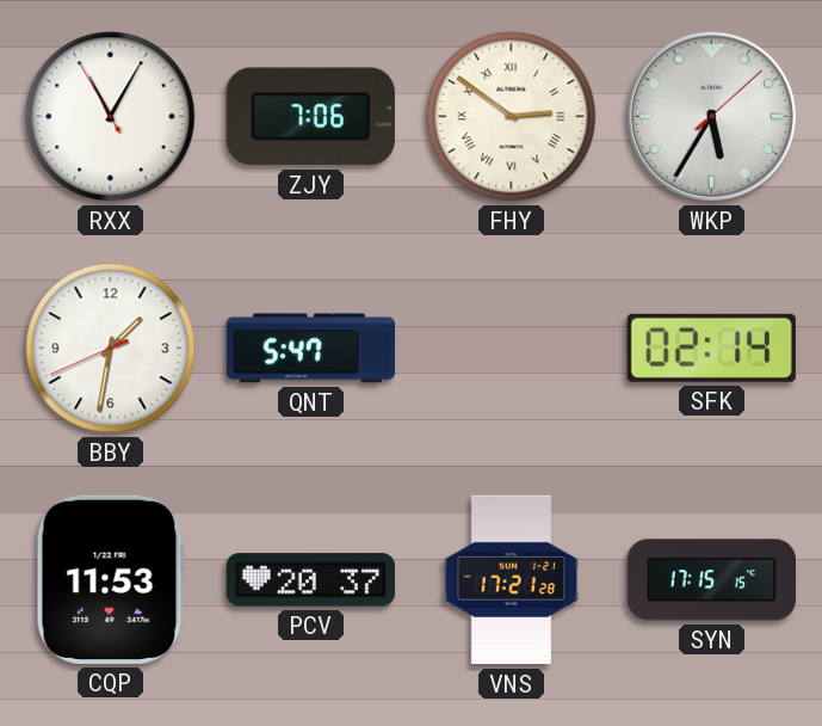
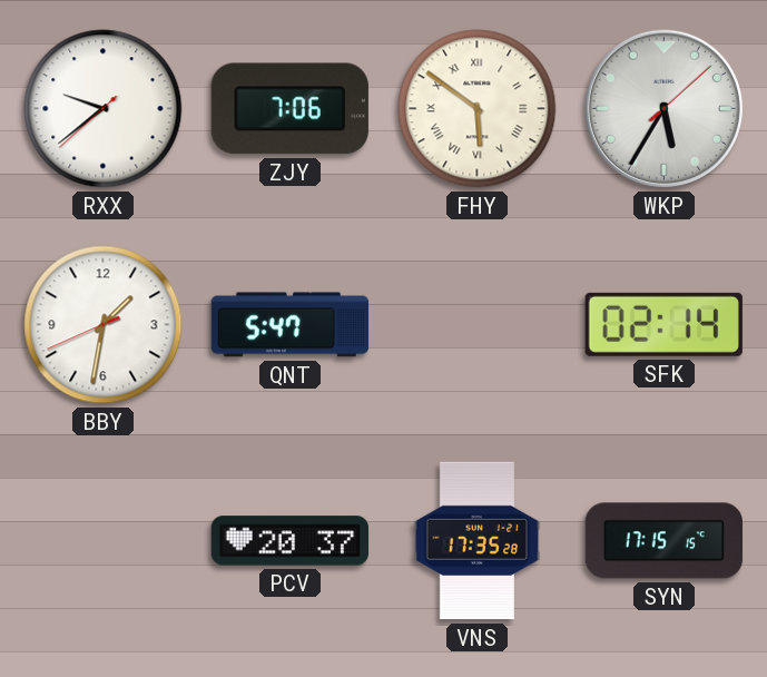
RXX: 11:04 -> 9:38 (104, 109)
FHY: 2:51 -> 5:51 (478, 109)
CQP: 11:53 -> none (110, 579)
VNS: 17:21 -> 17:35 (478, 541)
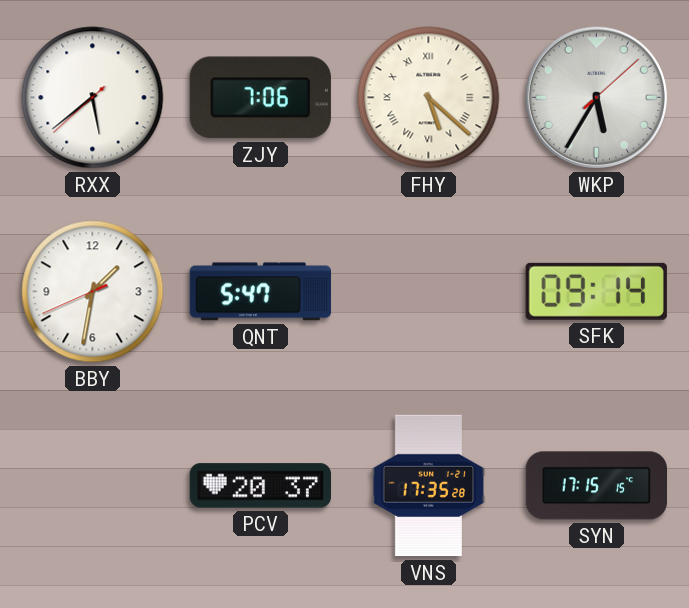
RXX: 9:38 -> 5:38 (93, 98)
FHY: 5:51 -> 5:22 (429, 98)
SFK: 02:14 -> 09:14 (596, 291)
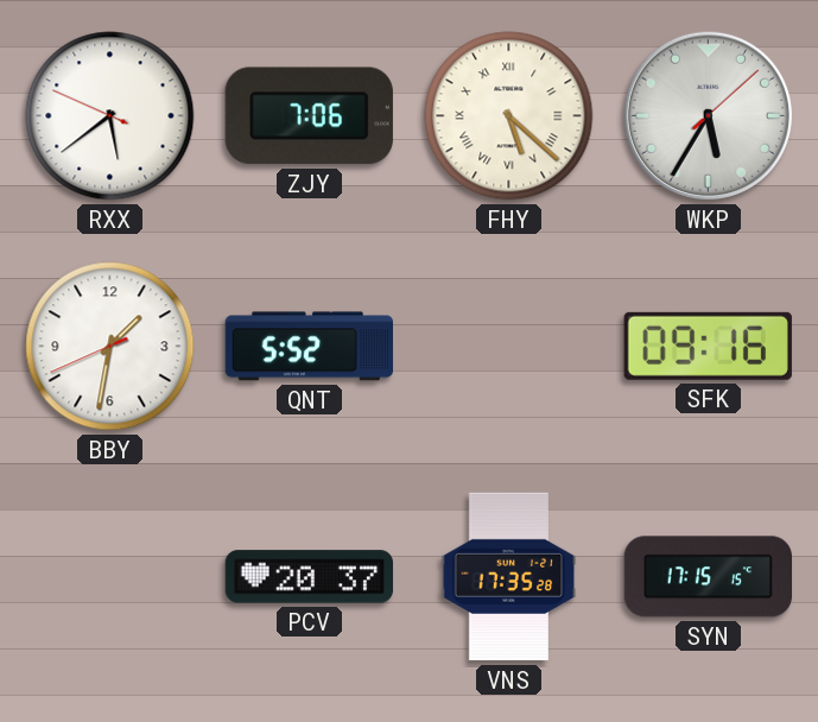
RXX: 5:38:38 -> 5:38:49 (110, 116)
QNT: 5:47 -> 5:52 (309, 347)
SFK: 09:14 -> 09:16 (708, 346)
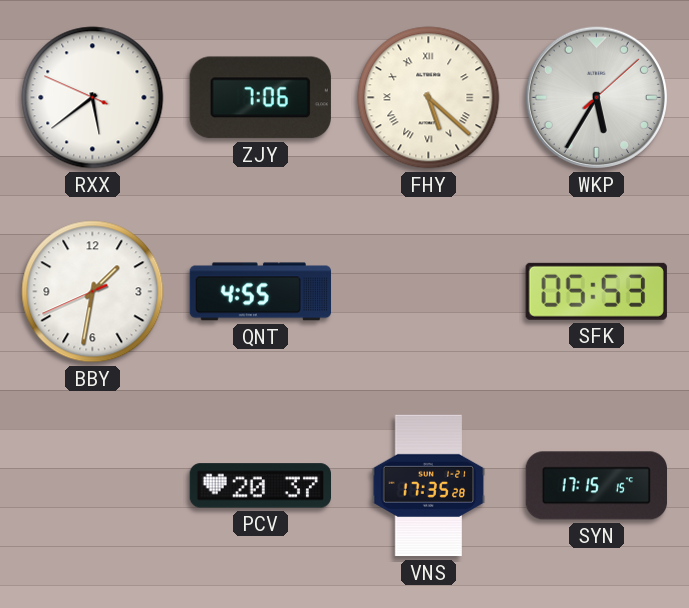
QNT: 5:52 -> 4:55 (260, 292)
SFK: 09:16 -> 05:53 (596, 291)
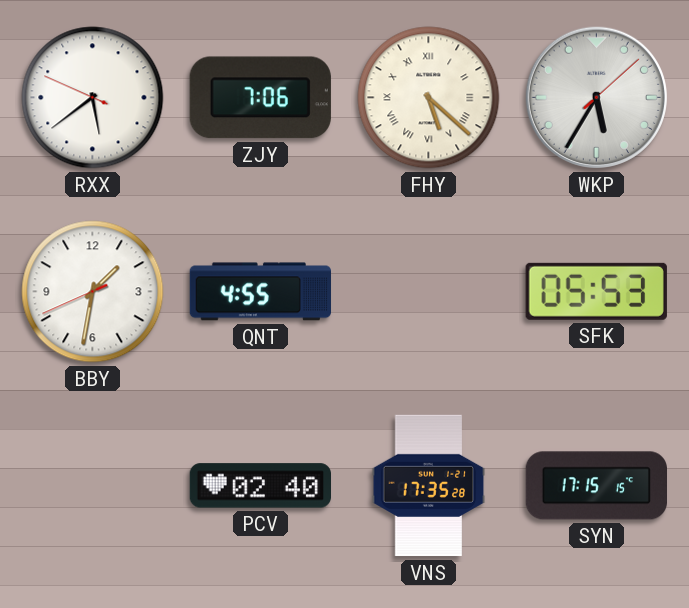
PCV: 20:37 -> 02:40 (260, 486)
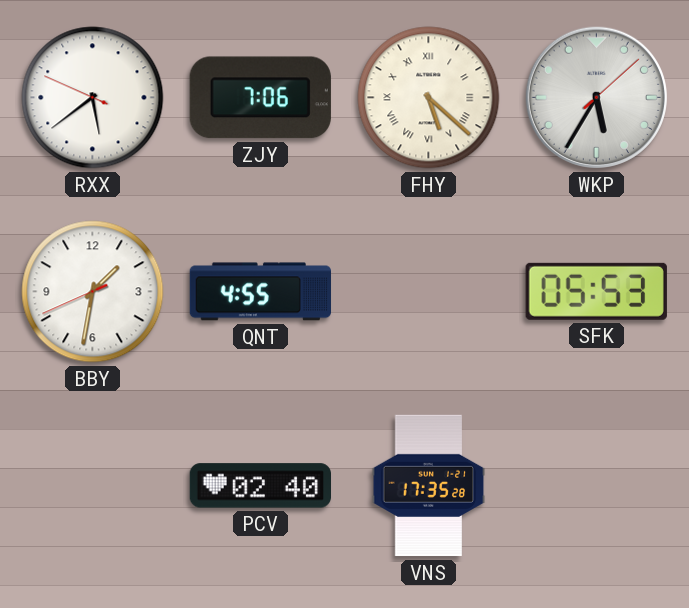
SYN: 17:15 -> none (596, 486)
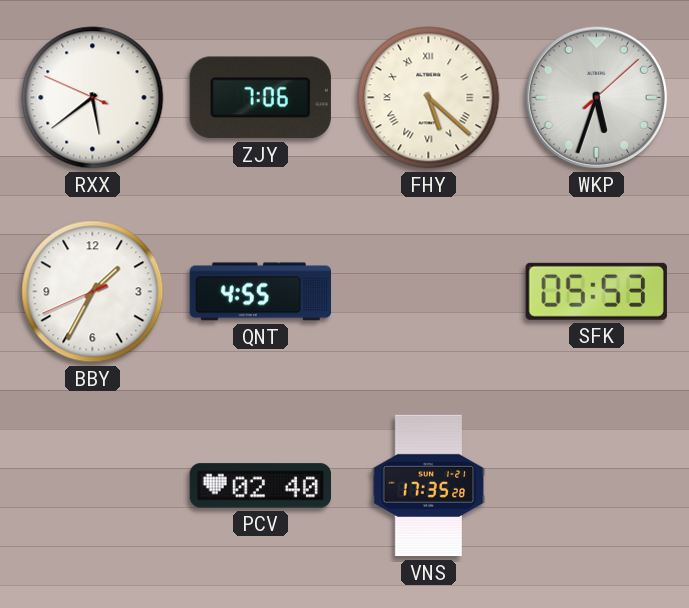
WKP: 5:35 -> 5:33 (596, 97)
BBY: 1:31 -> 1:34 (93, 292)
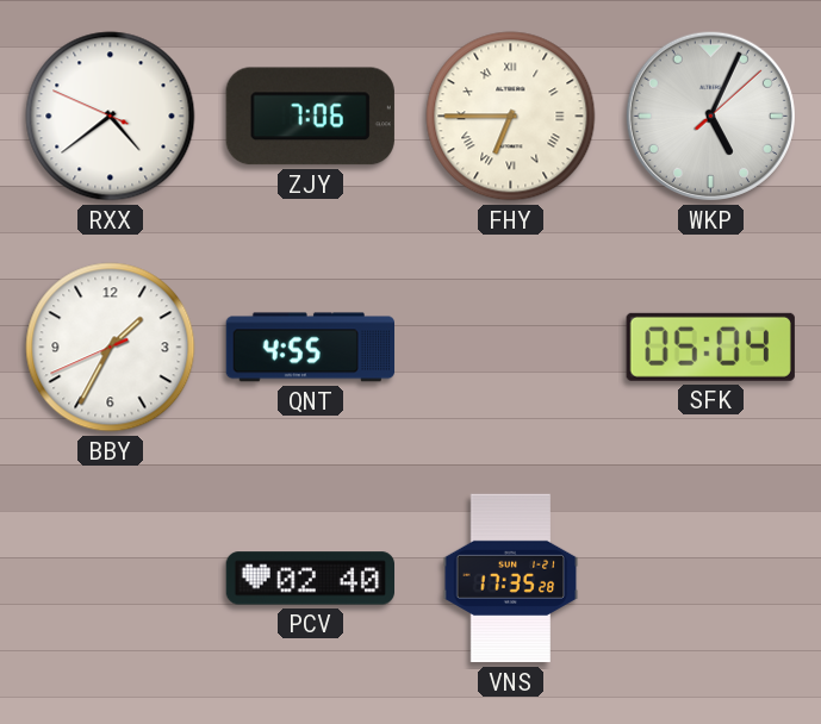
RXX: 5:38 -> 4:38 (111, 117)
FHY: 5:22 -> 6:45 (511, 117)
WKP: 5:33 -> 5:04 (710, 116)
SFK: 05:53 -> 05:04 (710, 347)
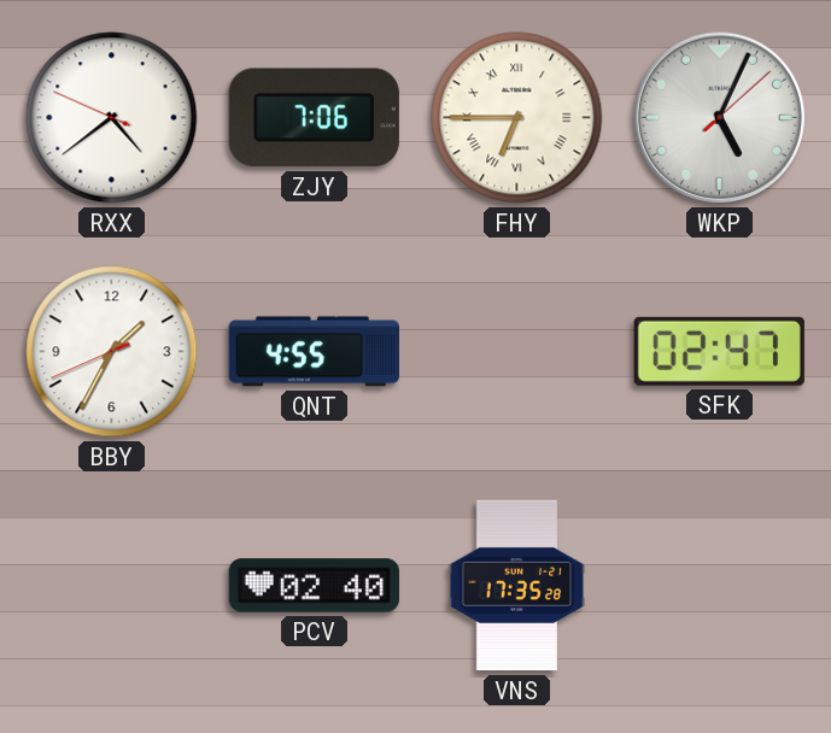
SFK: 05:04 -> 02:47 (719, 351)
